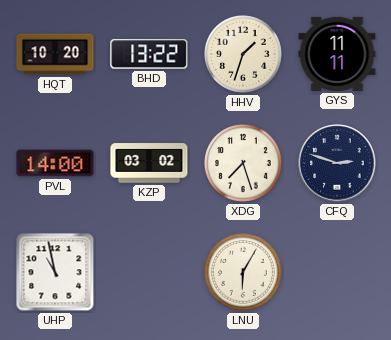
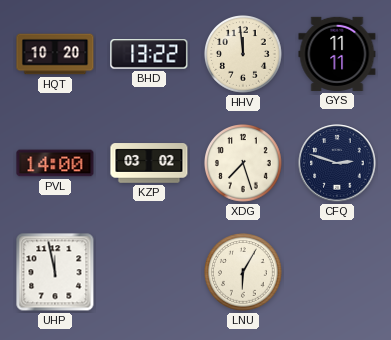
HHV: 1:33 -> 11:59 (244, 55)
UHP: 10:58 -> 11:58 (55, 272)
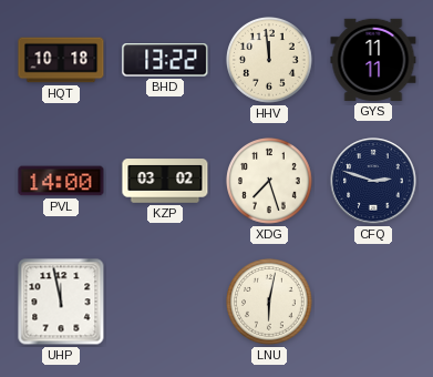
HQT: 10:20 -> 10:18 (61, 60)
LNU: 6:05 -> 6:02 (270, 303)
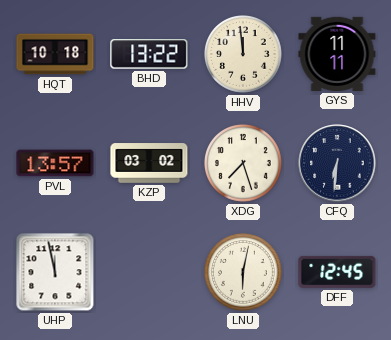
PVL: 14:00 -> 13:57 (55, 163)
CFQ: 2:48 -> 6:31 (337, 163)
DFF: none -> 12:45 (337, 272)
